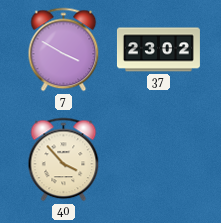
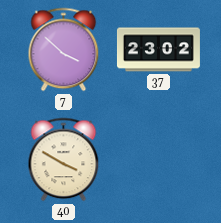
7: 3:50 -> 3:52 (64, 50)
40: 3:53 -> 3:50 (64, 160)
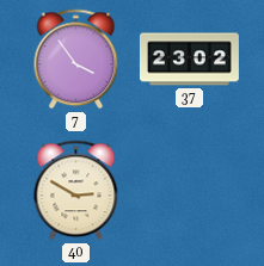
7: 3:52 -> 3:54 (76, 60)
40: 3:50 -> 2:50 (76, 191)
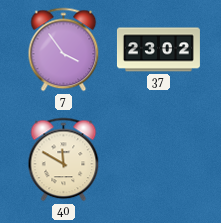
40: 2:50 -> 11:50 (64, 160)
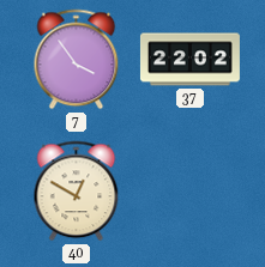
37: 23:02 -> 22:02 (189, 60)
40: 11:50 -> 12:50 (77, 192)
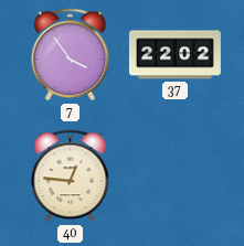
40: 12:50 -> 12:46 (71, 177)
